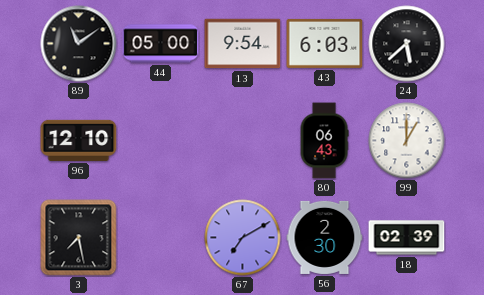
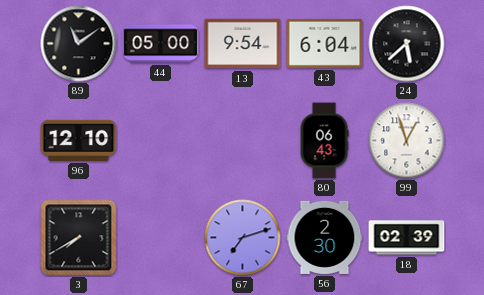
43: 6:03 -> 6:04 (325, 43)
99: 1:00 -> 12:57 (407, 141)
3: 7:28 -> 7:40 (79, 238)
67: 7:10 -> 7:12 (243, 238)
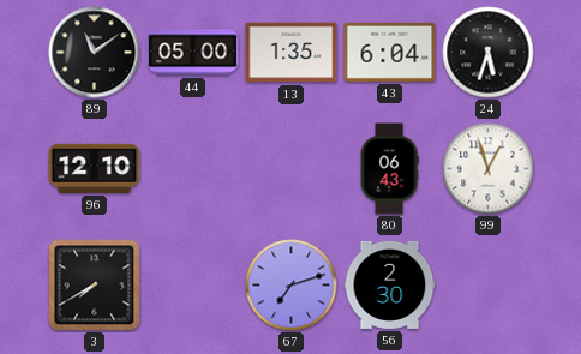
13: 9:54 -> 1:35 (292, 53)
24: 5:38 -> 5:33 (489, 53)
18: 02:39 -> none (407, 238)
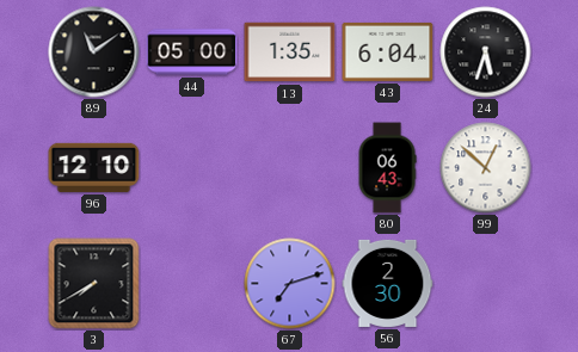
99: 12:57 -> 12:52 (486, 168)
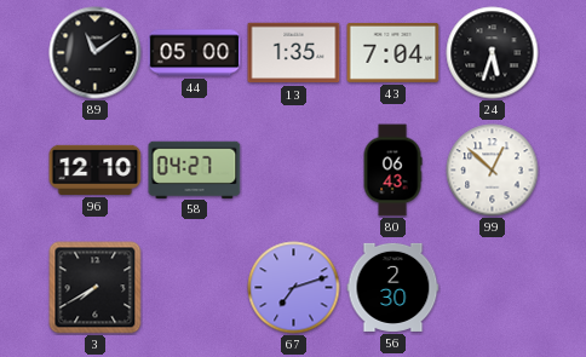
43: 6:04 -> 7:04 (393, 52)
58: none -> 04:27 (195, 169)
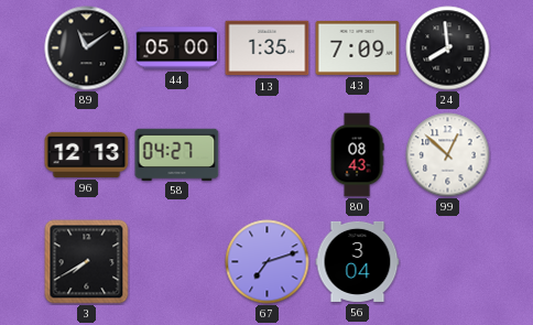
43: 7:04 -> 7:09 (358, 47)
24: 5:33 -> 7:59 (448, 48)
96: 12:10 -> 12:13 (87, 154)
80: 06:43 -> 08:43 (357, 155)
56: 2:30 -> 3:04 (358, 261)
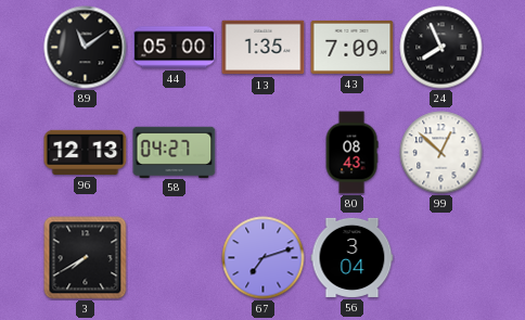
24: 7:59 -> 7:56 (441, 48)
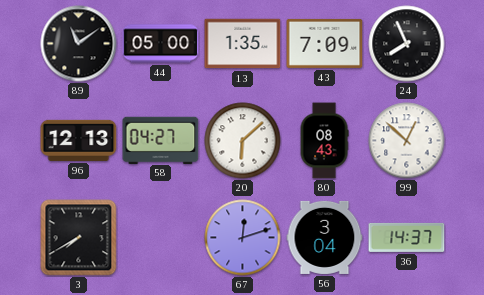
20: none -> 6:08 (243, 141)
67: 7:12 -> 12:12 (243, 238)
36: none -> 14:37 (407, 237)
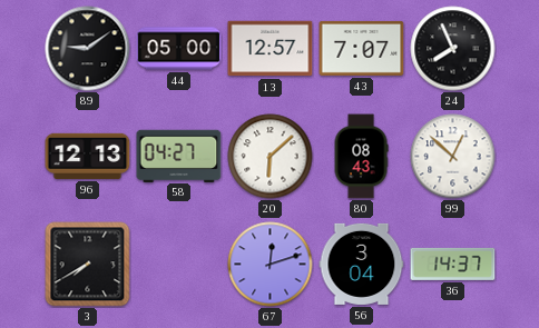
89: 11:09 -> 9:09 (88, 49)
13: 1:35 -> 12:57 (271, 49)
43: 7:09 -> 7:07 (362, 48)
